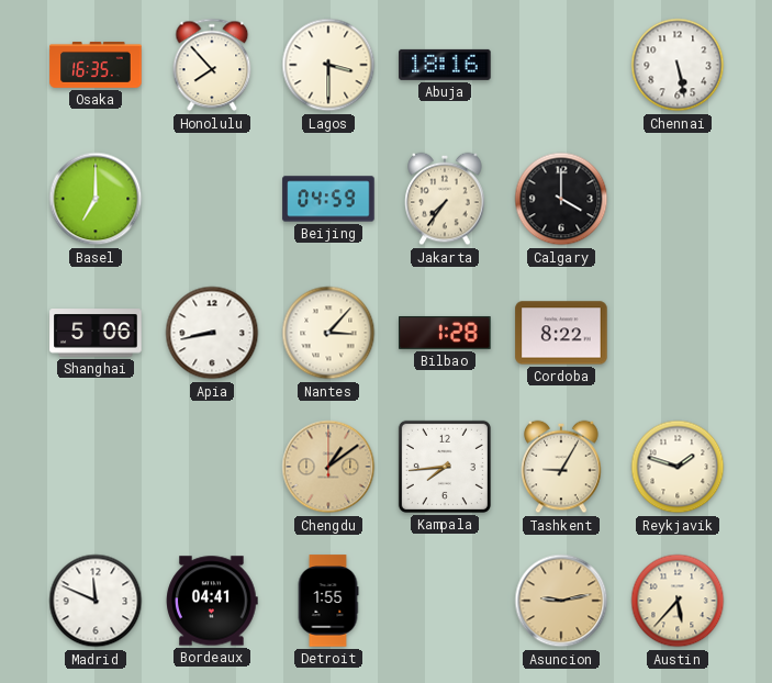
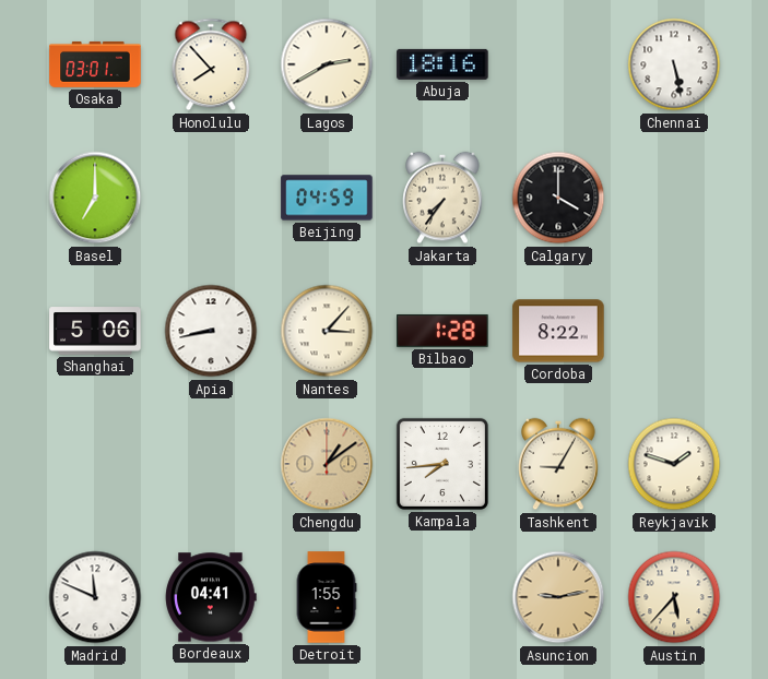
Osaka: 16:35 -> 03:01 (95, 64)
Lagos: 3:30 -> 2:40 (327, 64)
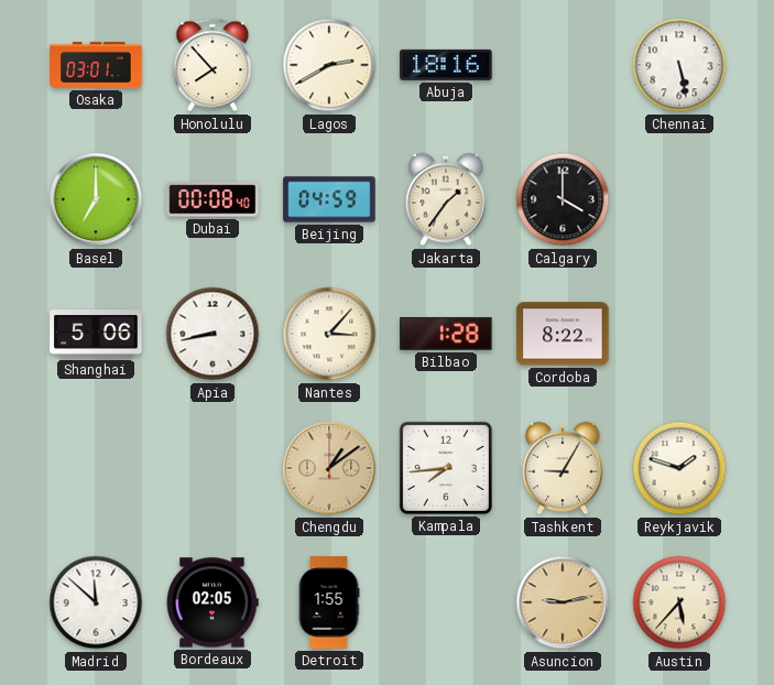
Dubai: none -> 00:08 (212, 199)
Jakarta: 7:36 -> 1:36 (446, 199)
Madrid: 11:49 -> 11:52 (96, 602)
Bordeaux: 04:41 -> 02:05 (212, 602)
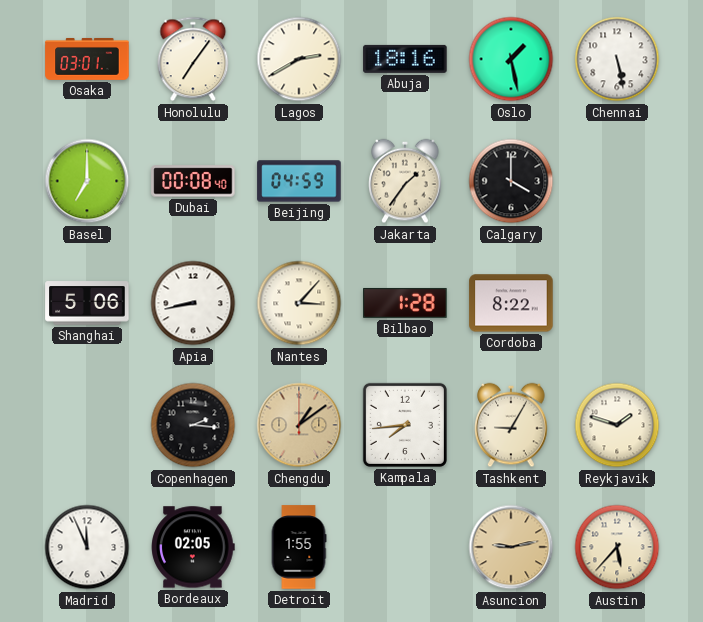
Honolulu: 7:53 -> 7:06 (193, 59)
Oslo: none -> 1:28 (511, 59)
Copenhagen: none -> 2:16 (193, 425)
Madrid: 11:52 -> 11:56 (87, 547)
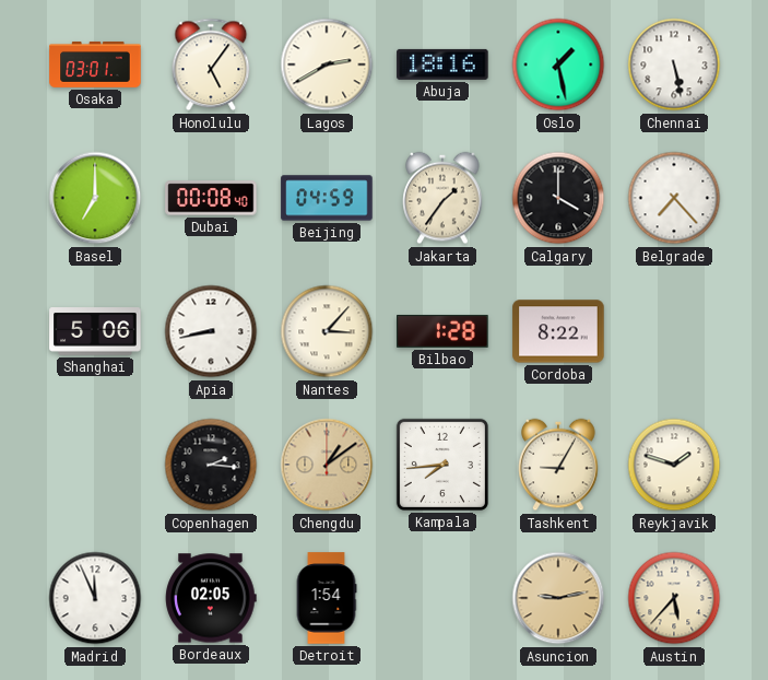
Honolulu: 7:06 -> 5:06 (211, 65)
Belgrade: none -> 7:23 (674, 198)
Detroit: 1:55 -> 1:54 (327, 598)
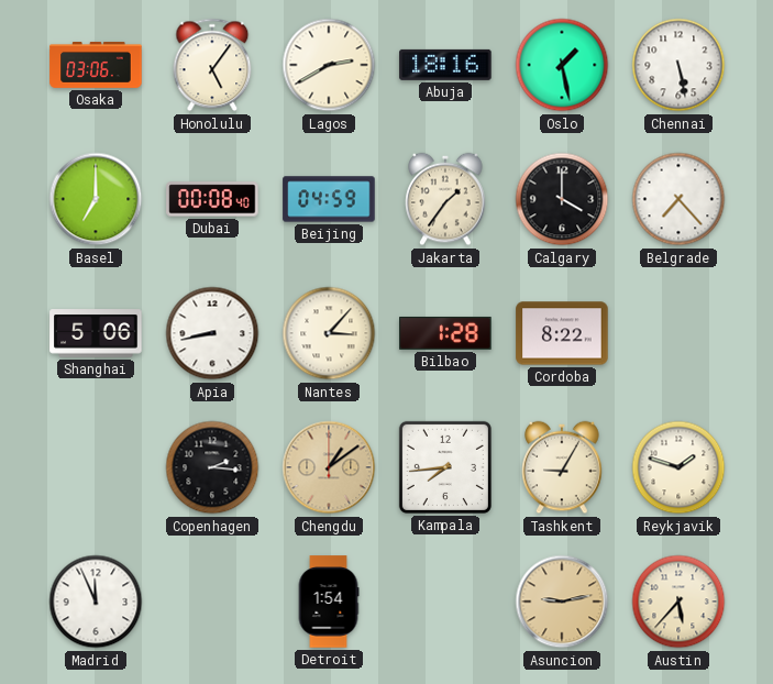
Osaka: 03:01 -> 03:06 (96, 65)
Bordeaux: 02:05 -> none (211, 598)
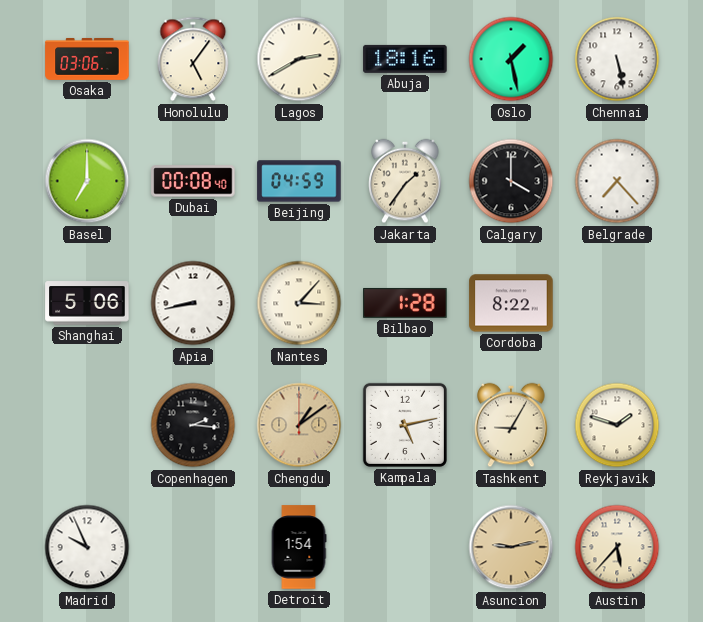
Kampala: 7:44 -> 5:13 (405, 425)
Madrid: 11:56 -> 9:56 (87, 547)
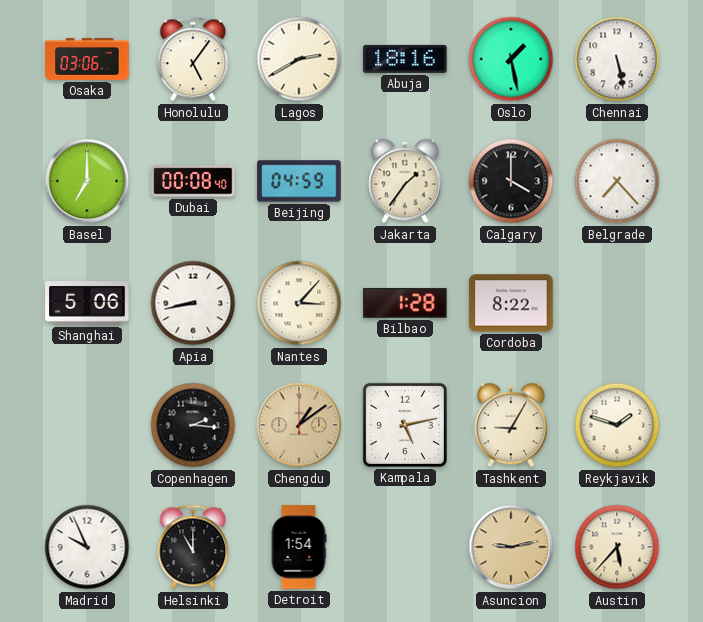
Helsinki: none -> 11:00 (193, 547)
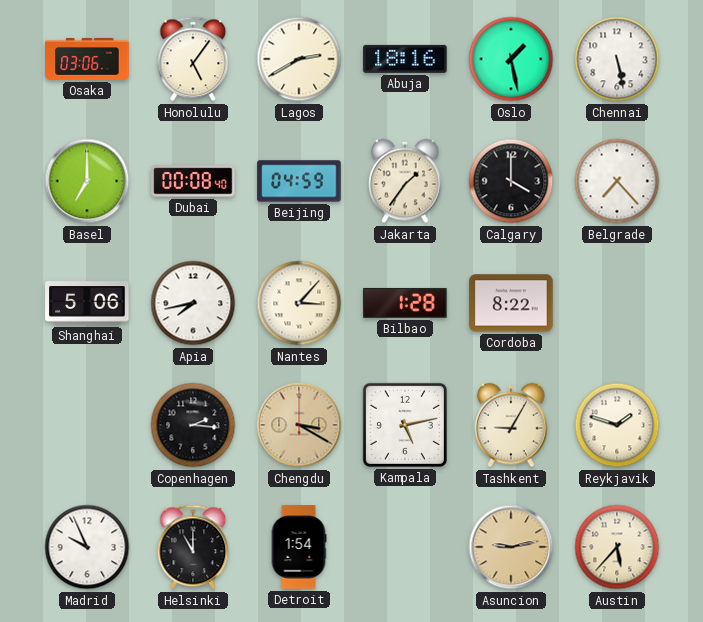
Apia: 8:43 -> 7:43 (193, 303)
Chengdu: 1:09 -> 3:20 (299, 425)
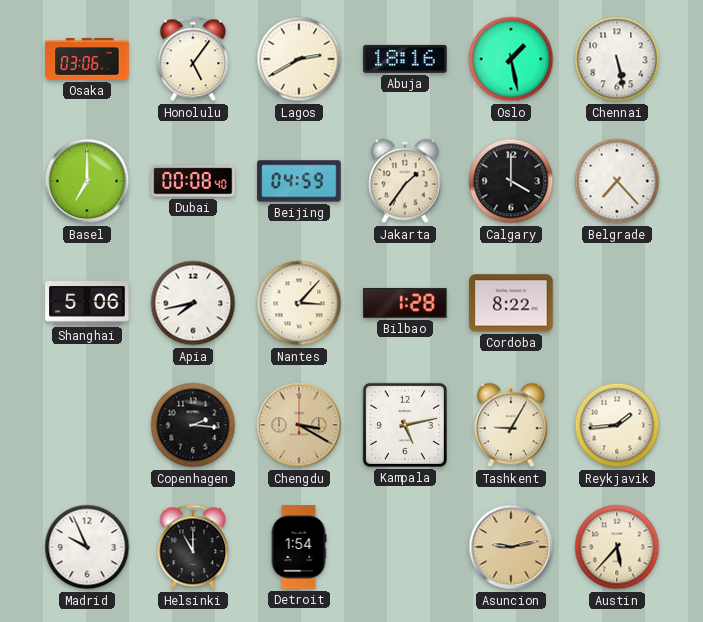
Reykjavik: 1:48 -> 1:44 (617, 425)
